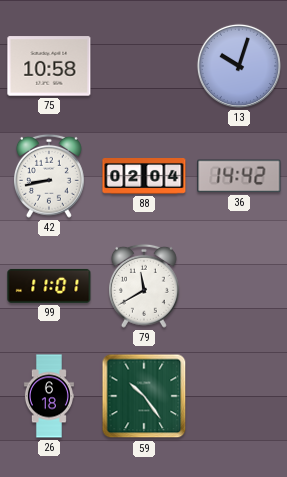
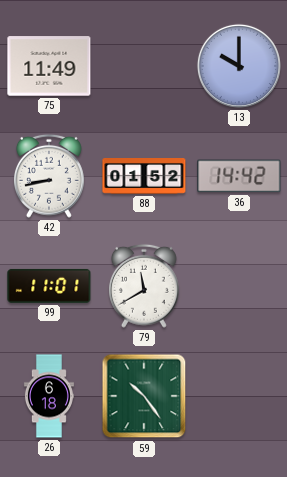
75: 10:58 -> 11:49 (49, 66)
13: 10:03 -> 10:00 (239, 66)
88: 02:04 -> 01:52 (144, 177)
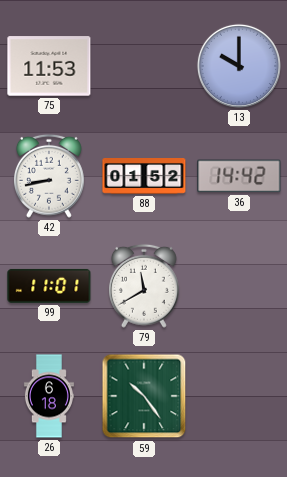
75: 11:49 -> 11:53 (49, 66)
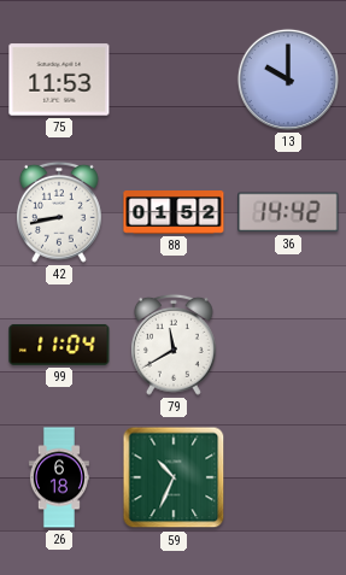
99: 11:01 -> 11:04 (59, 345)
59: 10:24 -> 10:34 (174, 477)
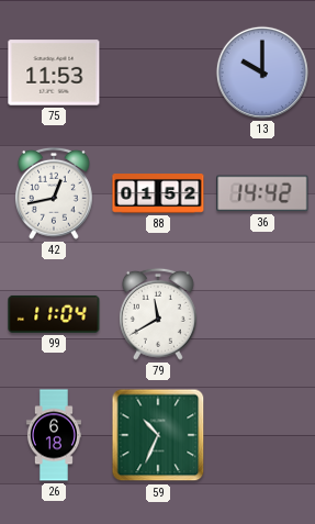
42: 8:43 -> 12:43 (54, 193)
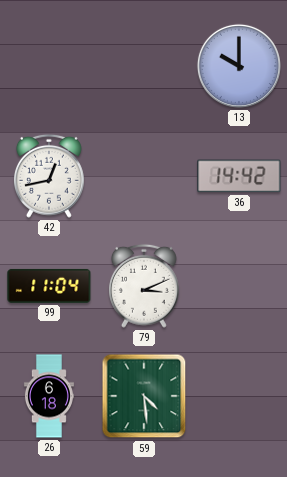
75: 11:53 -> none (54, 73)
88: 01:52 -> none (158, 194)
79: 11:40 -> 3:11 (144, 286)
59: 10:34 -> 4:29 (144, 396)
